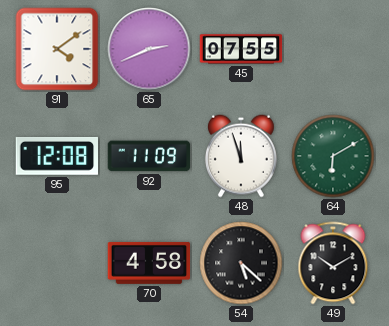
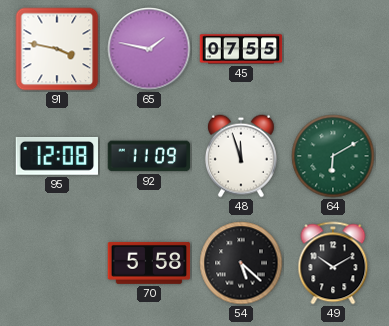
91: 4:09 -> 3:47 (57, 49)
65: 2:41 -> 1:47 (149, 49)
70: 4:58 -> 5:58 (149, 263)
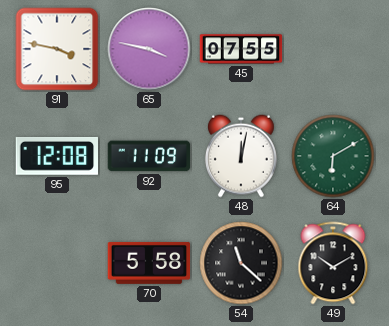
65: 1:47 -> 3:47 (149, 49)
48: 11:57 -> 12:02 (241, 156)
54: 5:22 -> 11:22 (241, 263)
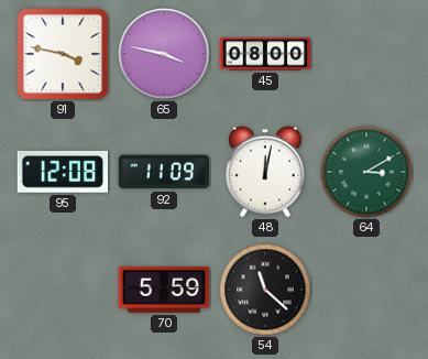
45: 07:55 -> 08:00 (265, 54)
64: 6:10 -> 3:10 (366, 172)
70: 5:58 -> 5:59 (164, 290)
49: 10:10 -> none (333, 263)
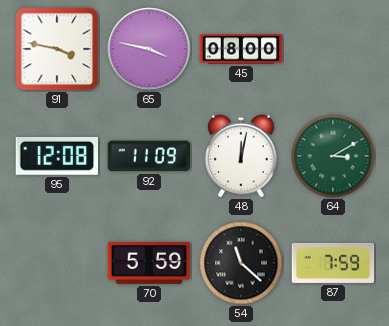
87: none -> 7:59 (333, 263)
